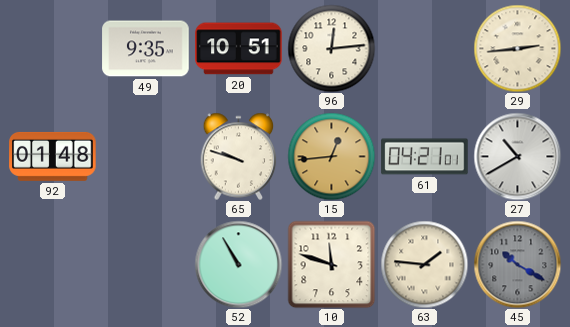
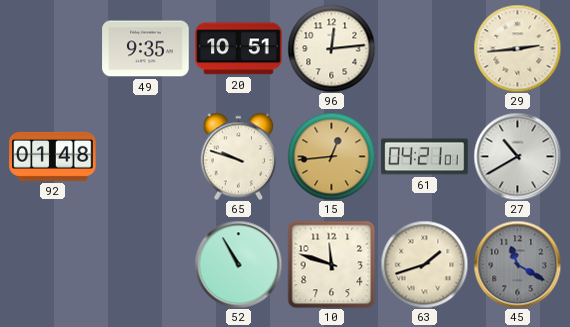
63: 1:46 -> 1:42 (424, 264)
45: 10:20 -> 11:20 (517, 264)
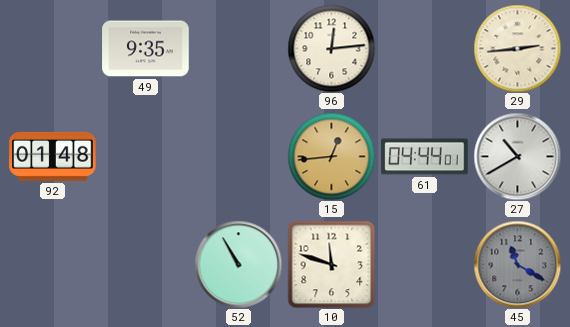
20: 10:51 -> none (239, 49)
65: 9:48 -> none (239, 156)
61: 04:21 -> 04:44 (425, 157)
63: 1:42 -> none (424, 264)
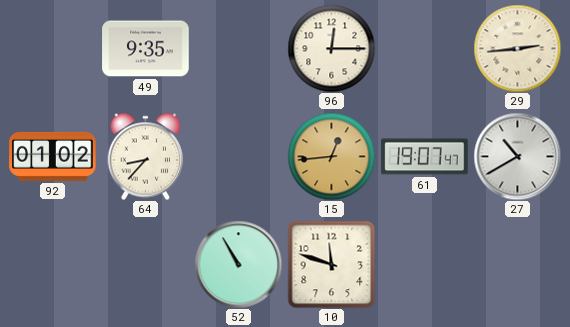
96: 12:14 -> 12:15 (331, 48)
92: 01:48 -> 01:02 (53, 156)
64: none -> 8:37 (146, 156)
61: 04:44 -> 19:07 (425, 157)
45: 11:20 -> none (517, 264)
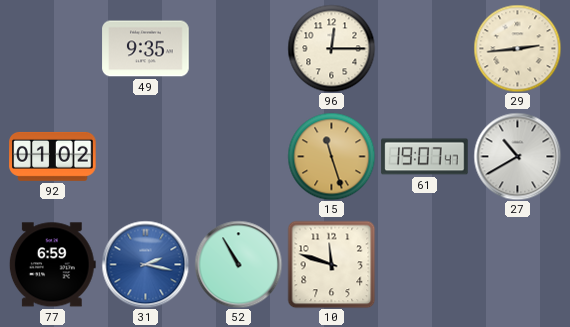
64: 8:37 -> none (146, 156)
15: 12:44 -> 11:27 (331, 156)
77: none -> 6:59 (52, 265)
31: none -> 2:17 (145, 264)
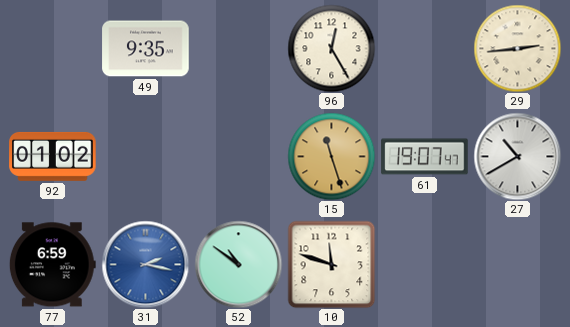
96: 12:15 -> 12:25 (331, 48)
52: 10:55 -> 10:51 (238, 264)
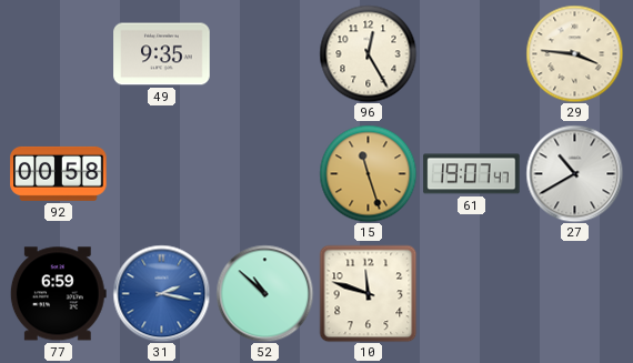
29: 2:44 -> 3:46 (574, 53)
92: 01:02 -> 00:58 (59, 173)
52: 10:51 -> 10:52 (264, 293)
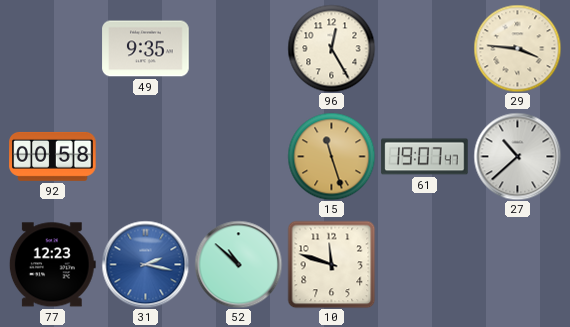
27: 10:40 -> 10:38 (517, 156)
77: 6:59 -> 12:23 (52, 265)
